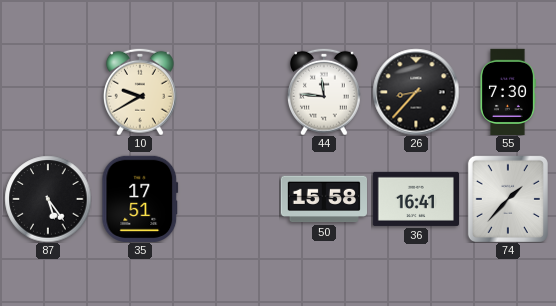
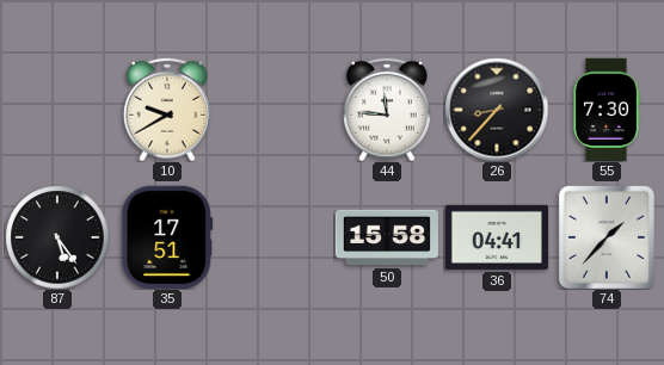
36: 16:41 -> 04:41 (496, 237)
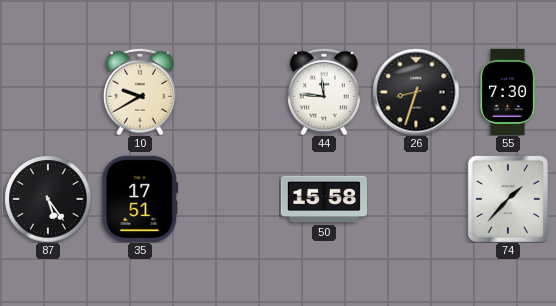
26: 8:37 -> 8:33 (416, 92)
36: 04:41 -> none (496, 237)
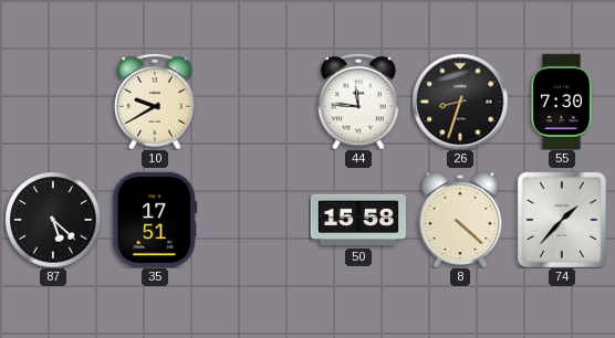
87: 5:24 -> 5:22 (53, 220)
8: none -> 4:22 (460, 220)
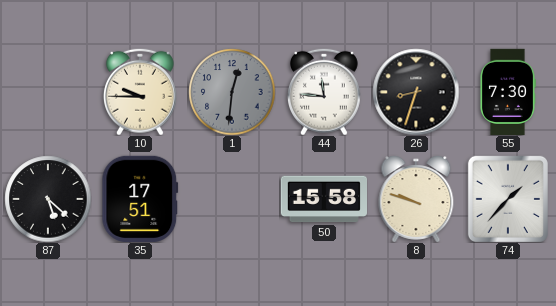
10: 9:40 -> 9:45 (140, 92)
1: none -> 12:31 (232, 92)
8: 4:22 -> 9:48 (416, 199)
